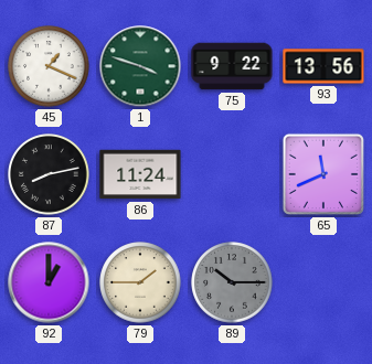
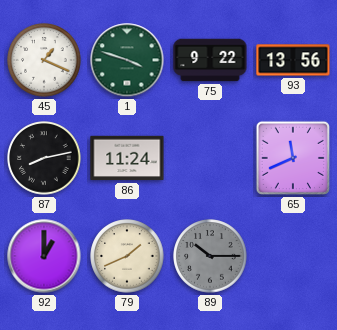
79: 1:45 -> 1:41 (127, 256)
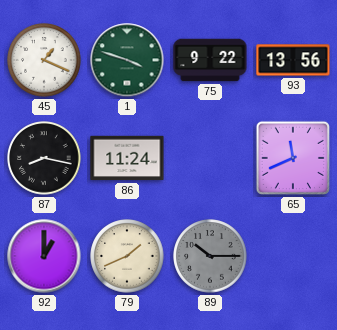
87: 8:13 -> 8:17 (44, 158)
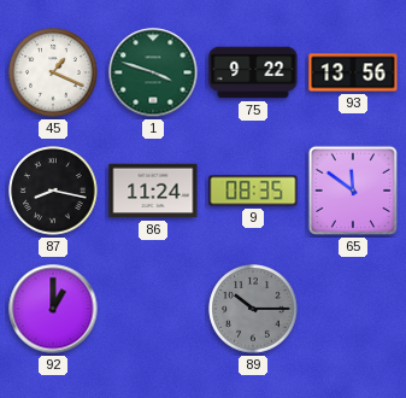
9: none -> 08:35 (253, 191)
65: 11:41 -> 11:51 (353, 191)
79: 1:41 -> none (127, 256)
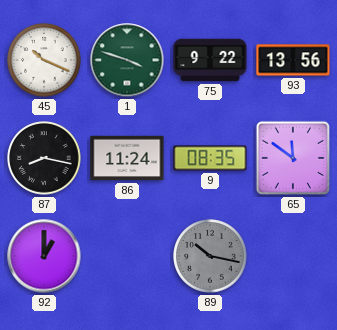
45: 1:19 -> 10:19 (44, 60)
89: 10:15 -> 10:17 (210, 256)
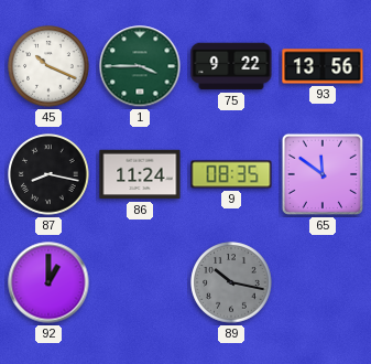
1: 3:48 -> 3:45 (140, 66)
